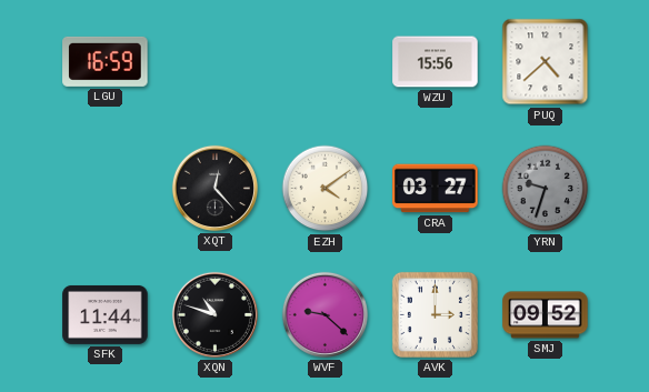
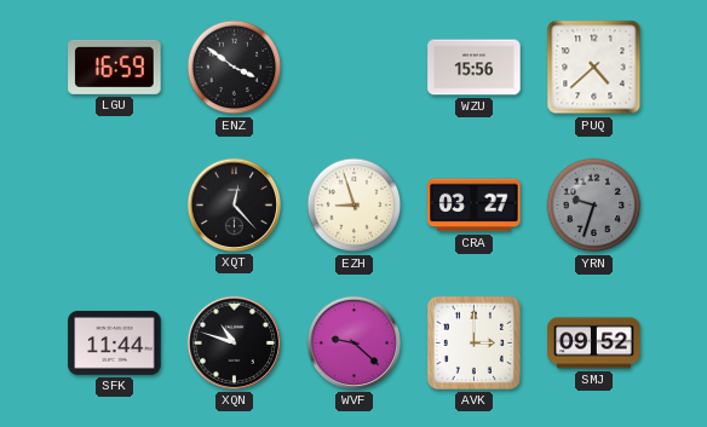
ENZ: none -> 3:51 (235, 68)
EZH: 4:09 -> 8:57 (355, 206)
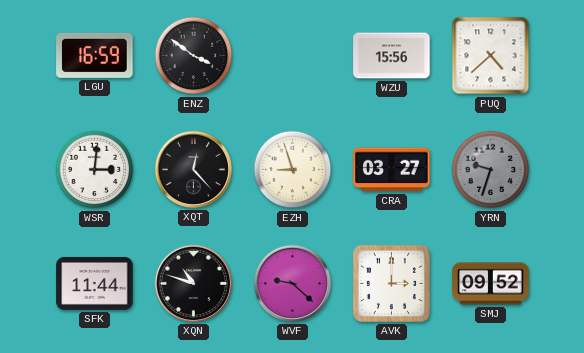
WSR: none -> 3:01 (95, 170)
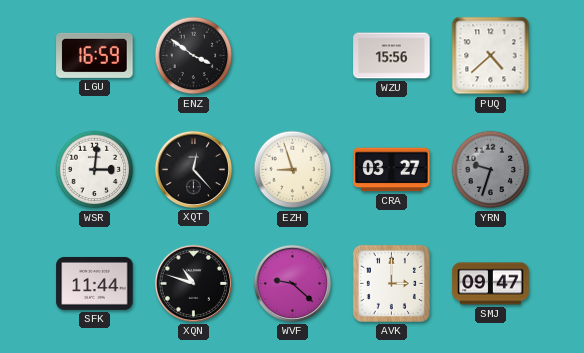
SMJ: 09:52 -> 09:47 (491, 284)
